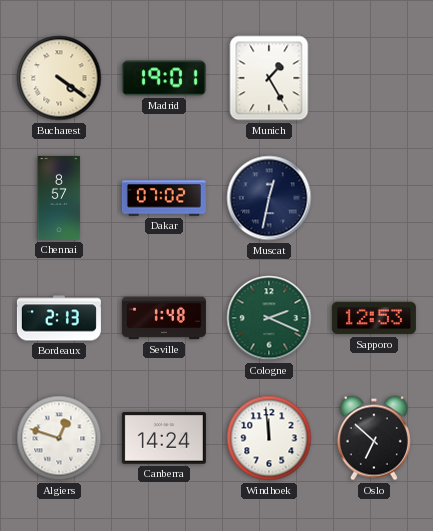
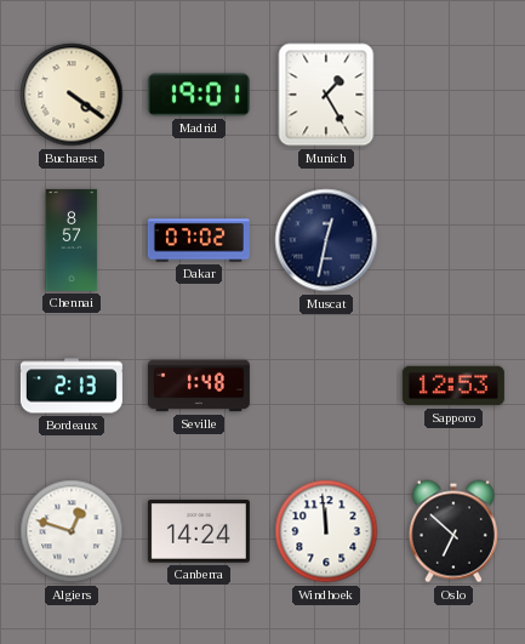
Cologne: 2:19 -> none (269, 318)
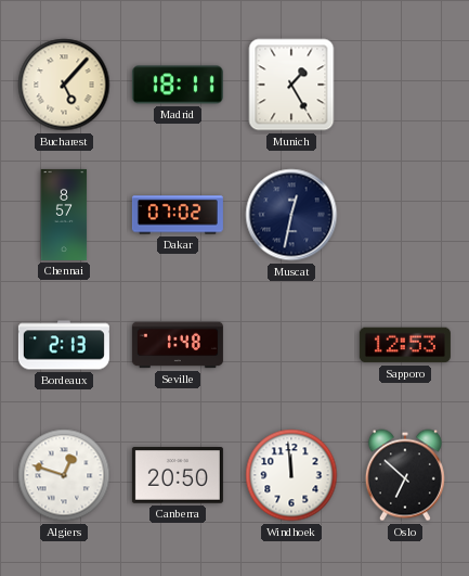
Bucharest: 4:21 -> 5:07 (64, 85)
Madrid: 19:01 -> 18:11 (178, 85)
Canberra: 14:24 -> 20:50 (178, 475)
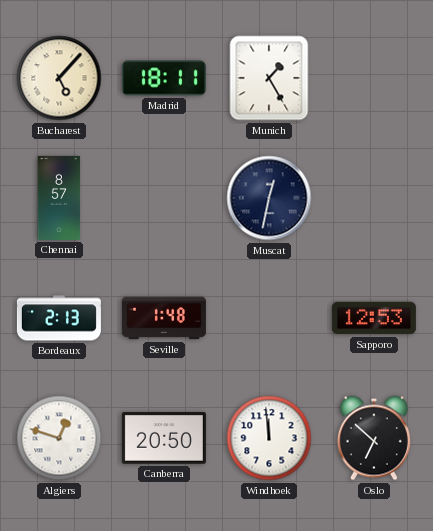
Dakar: 07:02 -> none (178, 215)
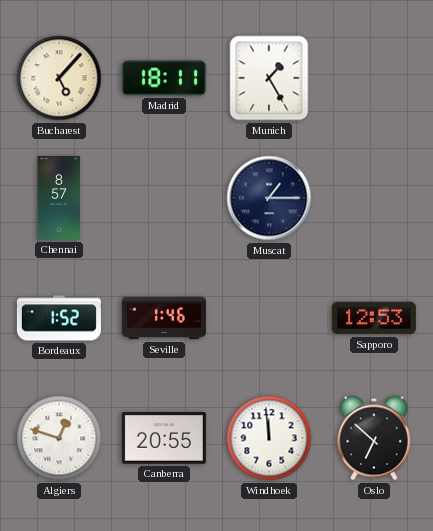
Muscat: 12:32 -> 1:15 (269, 198)
Bordeaux: 2:13 -> 1:52 (59, 318)
Seville: 1:48 -> 1:46 (164, 318)
Canberra: 20:50 -> 20:55 (164, 438)
